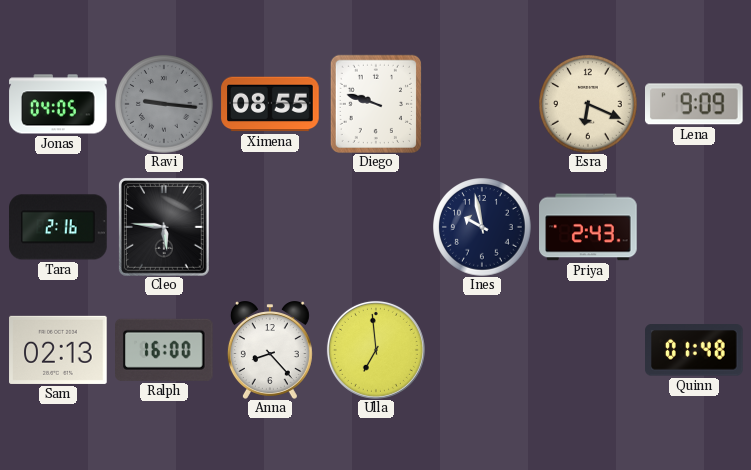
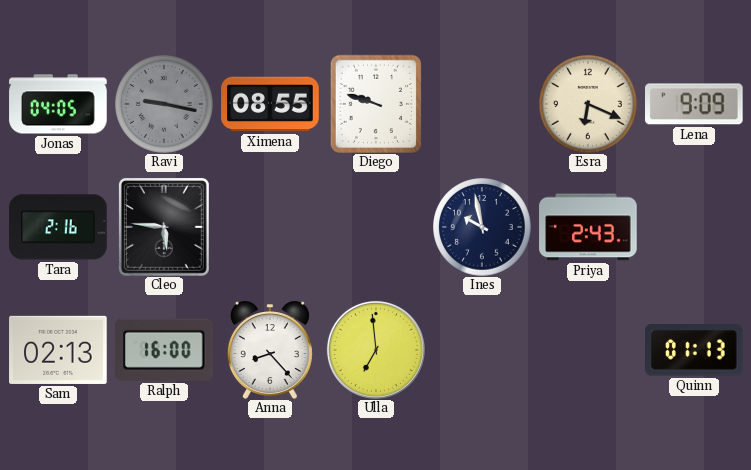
Ravi: 9:16 -> 9:17 (164, 104)
Quinn: 01:48 -> 01:13 (695, 350)
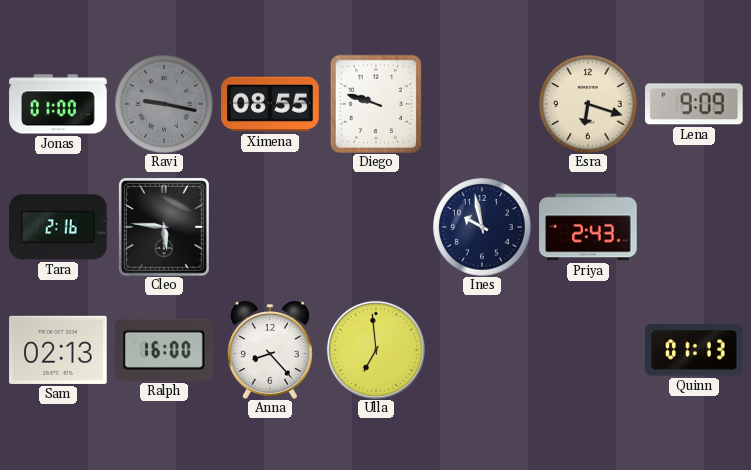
Jonas: 04:05 -> 01:00 (58, 104)
Esra: 6:19 -> 6:18 (588, 104)
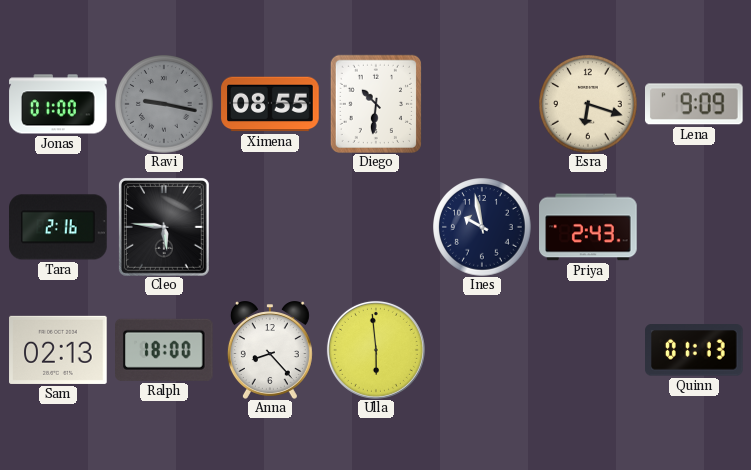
Diego: 9:48 -> 10:31 (376, 104)
Ralph: 16:00 -> 18:00 (165, 350)
Ulla: 6:59 -> 5:59 (376, 350)
